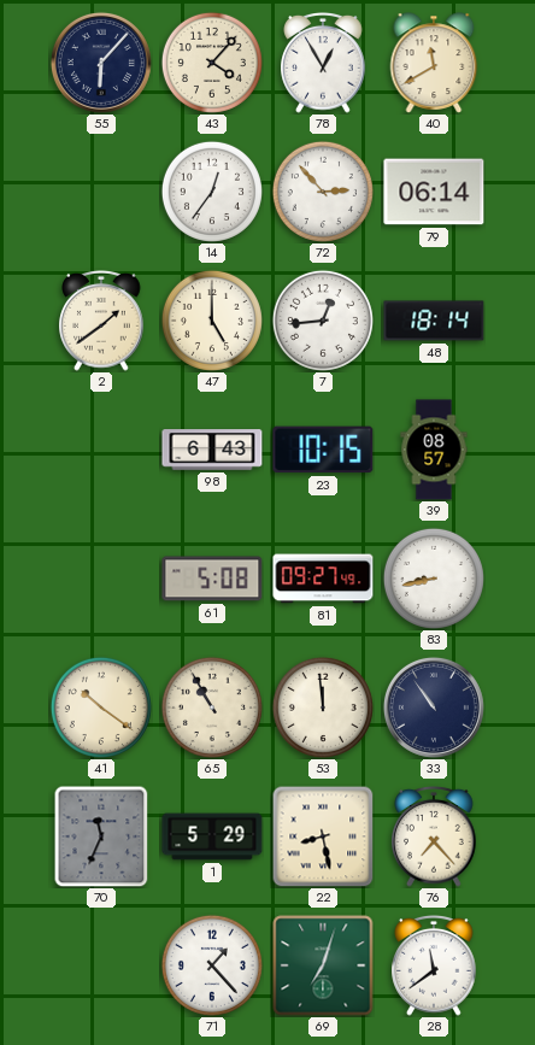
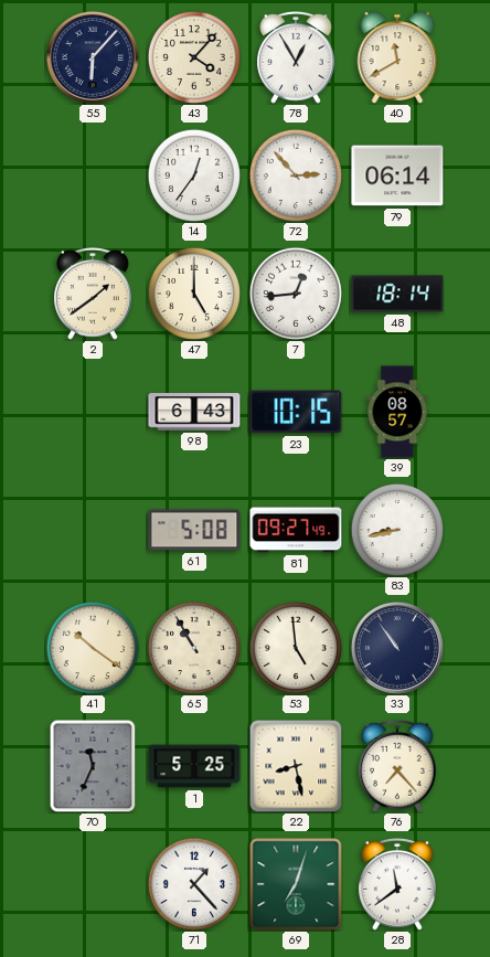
53: 11:59 -> 4:59 (296, 648)
1: 5:29 -> 5:25 (194, 766)
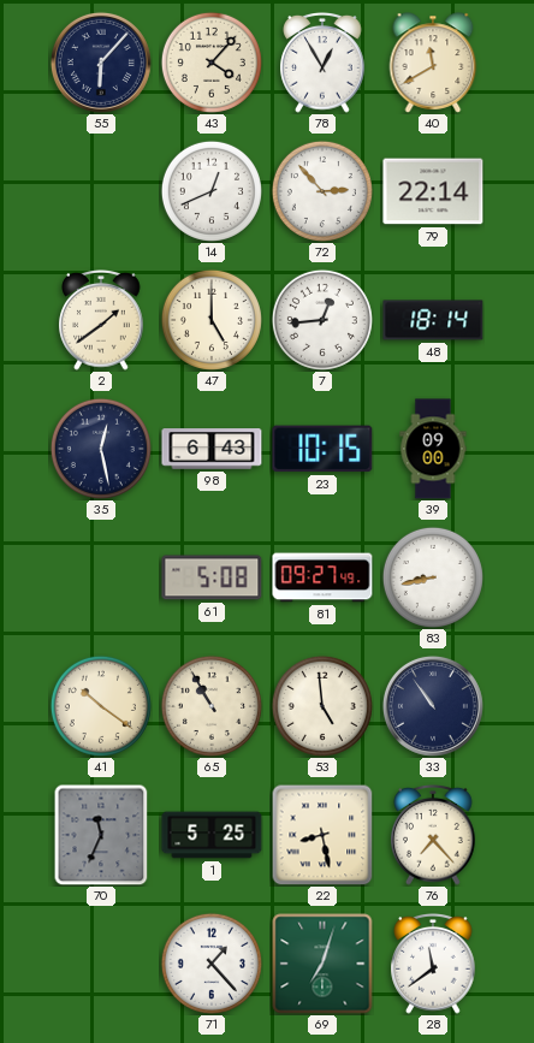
14: 12:36 -> 12:41 (212, 191)
79: 06:14 -> 22:14 (433, 191)
35: none -> 12:28 (101, 449)
39: 08:57 -> 09:00 (433, 449)
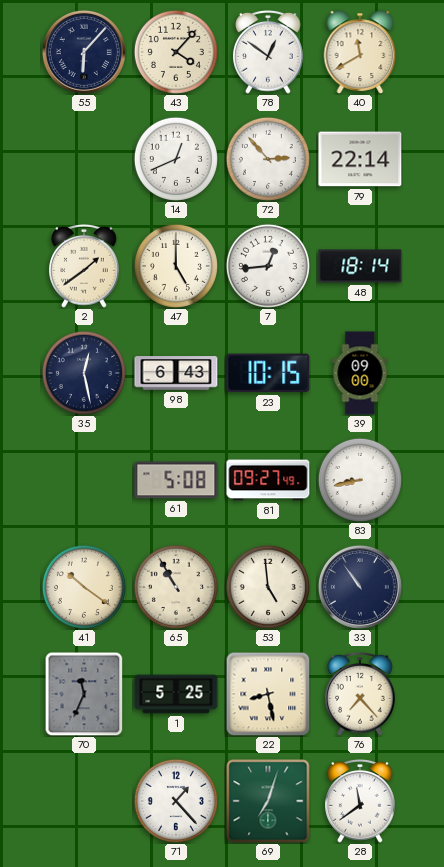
78: 12:55 -> 12:51 (268, 53)
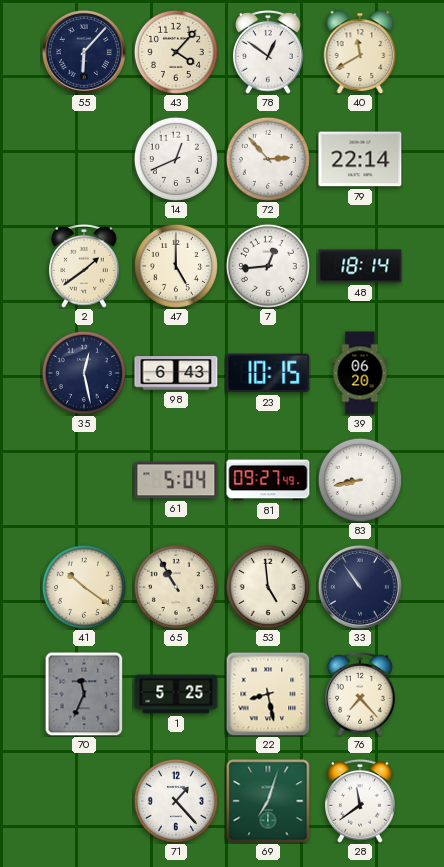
39: 09:00 -> 06:20 (360, 373)
61: 5:08 -> 5:04 (176, 480)
